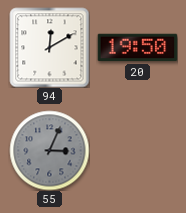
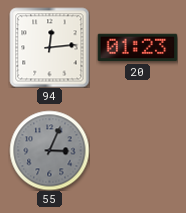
94: 12:10 -> 12:14 (49, 47)
20: 19:50 -> 01:23 (137, 48)
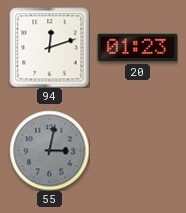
94: 12:14 -> 12:12 (49, 47)
55: 3:04 -> 3:02 (49, 150)
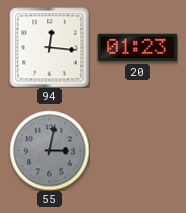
94: 12:12 -> 12:16 (49, 47)
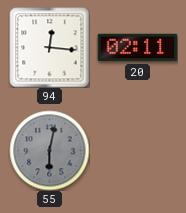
20: 01:23 -> 02:11 (137, 48)
55: 3:02 -> 6:02 (49, 150)
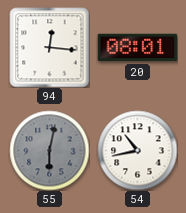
20: 02:11 -> 08:01 (137, 48)
54: none -> 10:43 (137, 150)
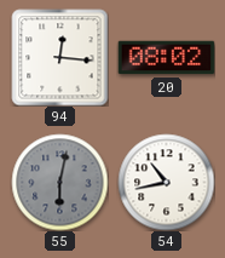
20: 08:01 -> 08:02 (166, 58)
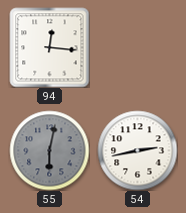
20: 08:02 -> none (166, 58)
54: 10:43 -> 2:43 (137, 150)
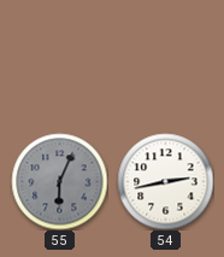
94: 12:16 -> none (49, 47)
55: 6:02 -> 6:04 (59, 181)
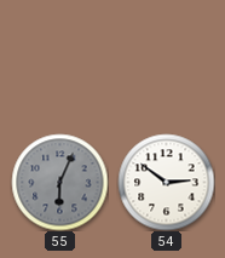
54: 2:43 -> 2:51 (166, 182)
